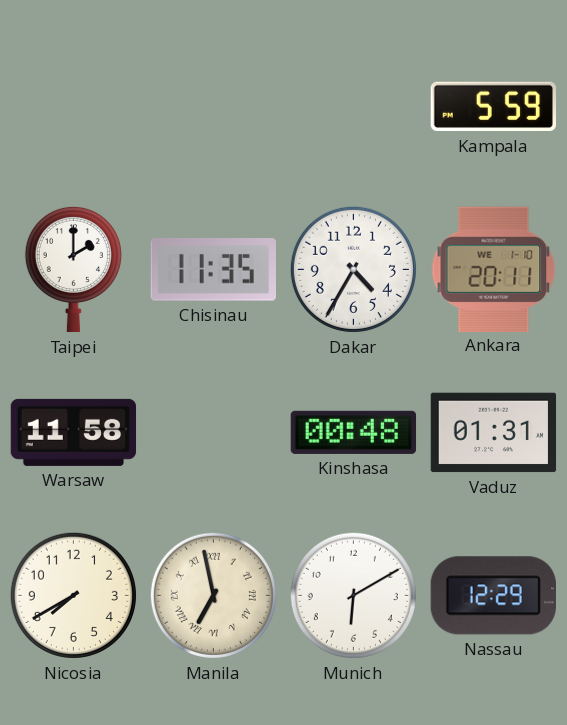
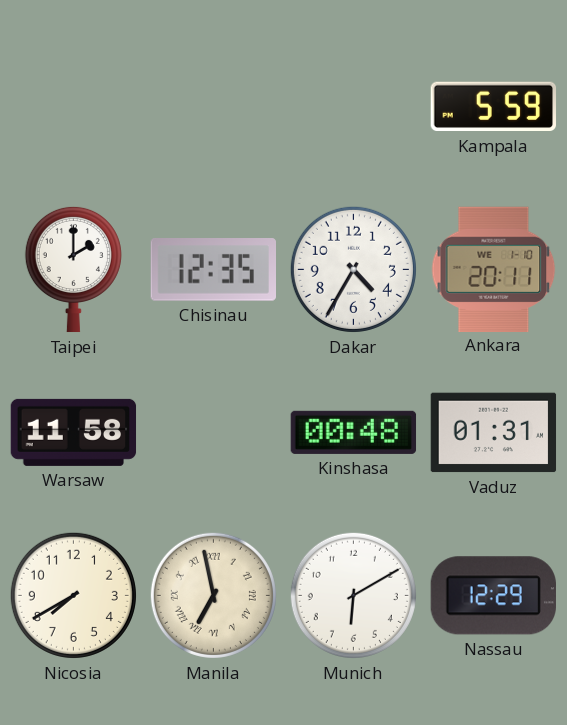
Chisinau: 11:35 -> 12:35 (213, 270)
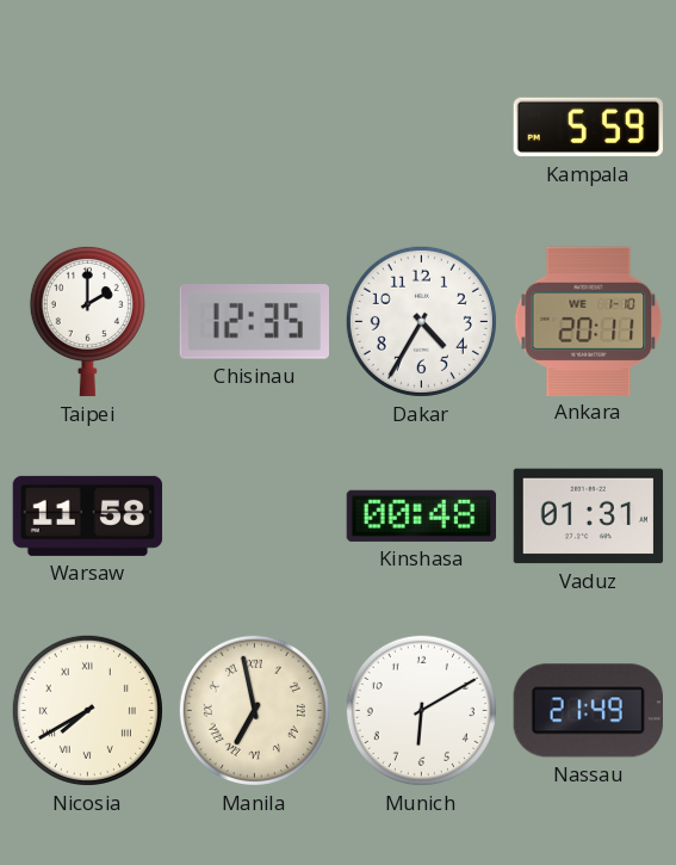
Nicosia numerals: Arabic -> Roman (87, 710)
Nassau: 12:29 -> 21:49 (588, 711)
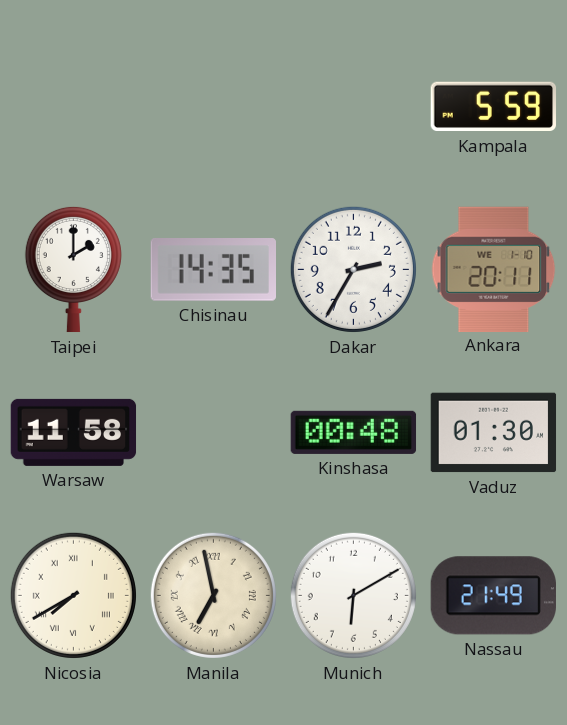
Chisinau: 12:35 -> 14:35 (213, 270)
Dakar: 4:35 -> 2:35 (353, 269)
Vaduz: 01:31 -> 01:30 (494, 433)
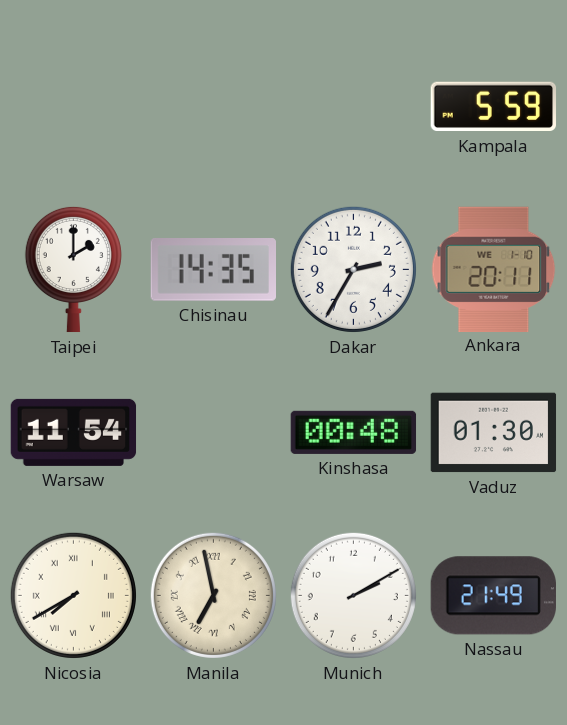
Warsaw: 11:58 -> 11:54 (74, 432)
Munich: 6:10 -> 2:10 (353, 595)
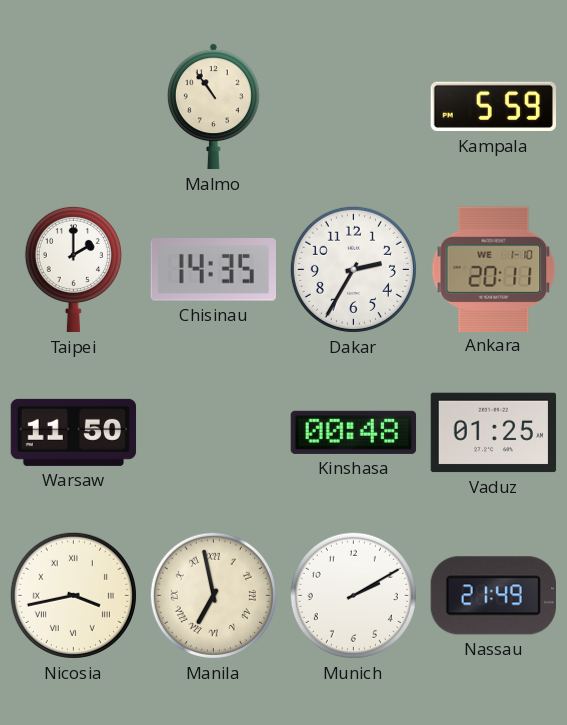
Malmo: none -> 10:54 (213, 107)
Warsaw: 11:54 -> 11:50 (74, 432)
Vaduz: 01:30 -> 01:25 (494, 433)
Nicosia: 7:40 -> 3:43 (73, 595)
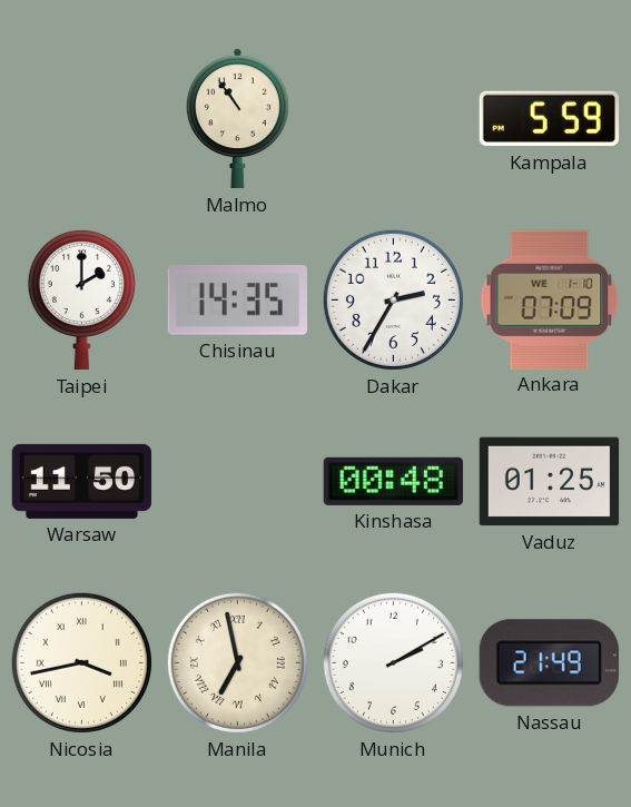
Ankara: 20:11 -> 07:09 (550, 299)
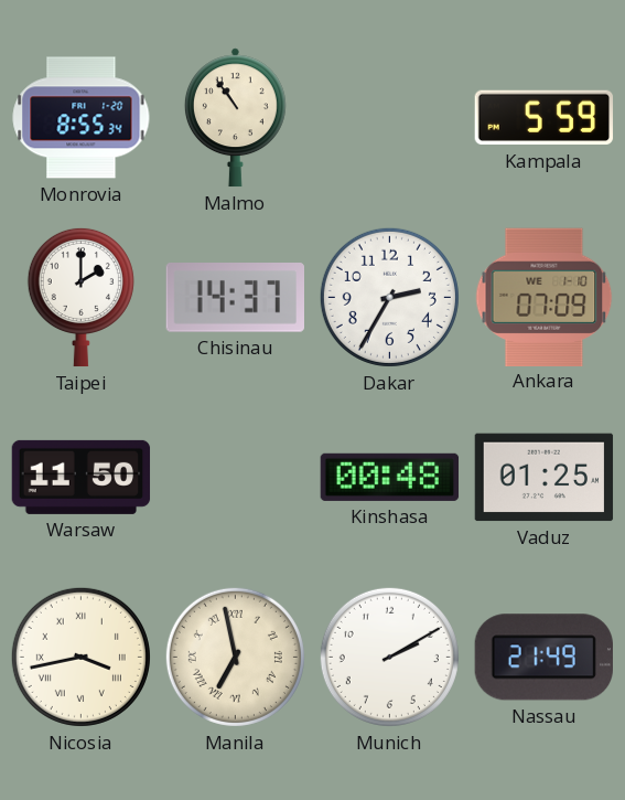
Monrovia: none -> 8:55 (82, 118)
Chisinau: 14:35 -> 14:37 (235, 298)
